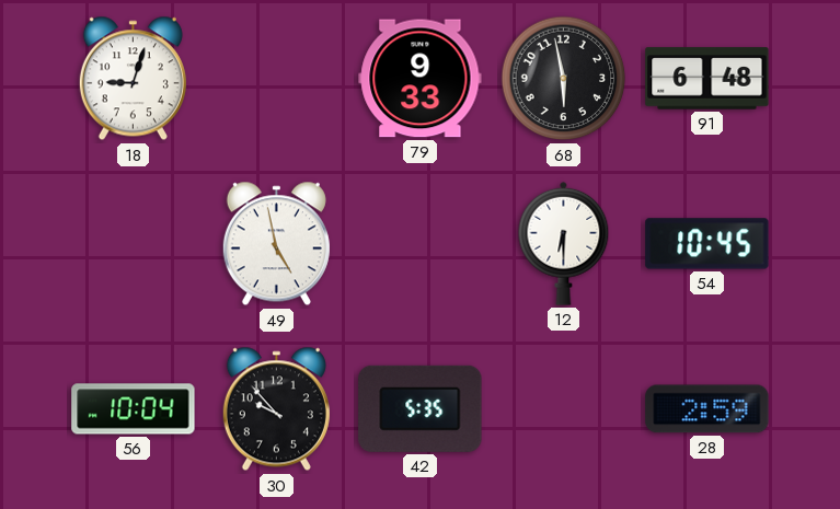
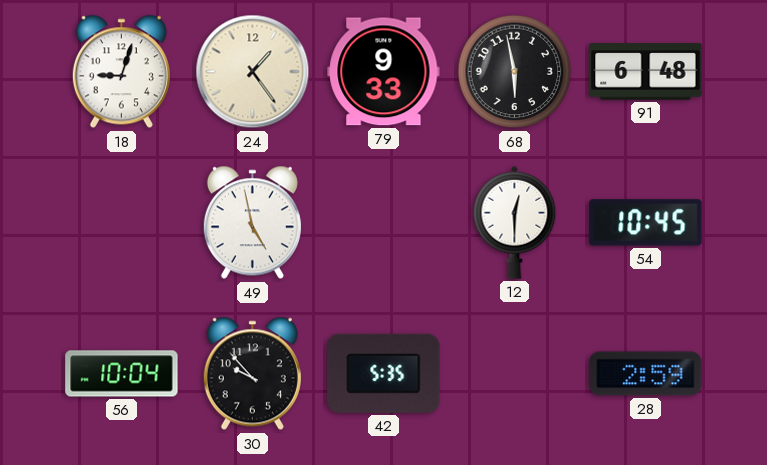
24: none -> 1:24 (253, 72)
12: 6:30 -> 12:30 (515, 222)
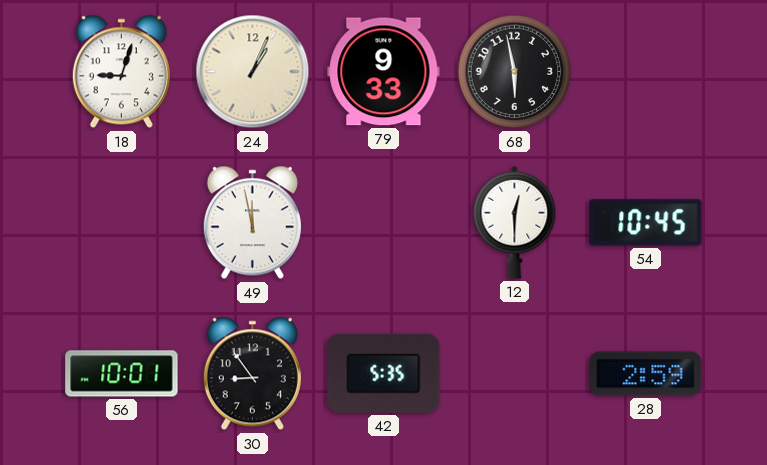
24: 1:24 -> 1:04 (253, 72)
91: 6:48 -> none (646, 72)
49: 4:58 -> 11:58 (252, 223)
56: 10:04 -> 10:01 (122, 374)
30: 9:53 -> 8:54 (252, 374)
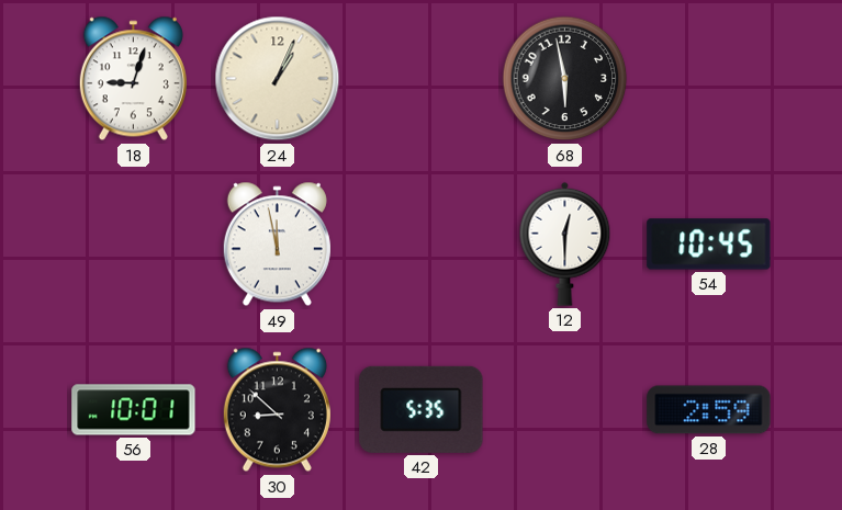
79: 9:33 -> none (384, 72)
30: 8:54 -> 8:52 (277, 410)
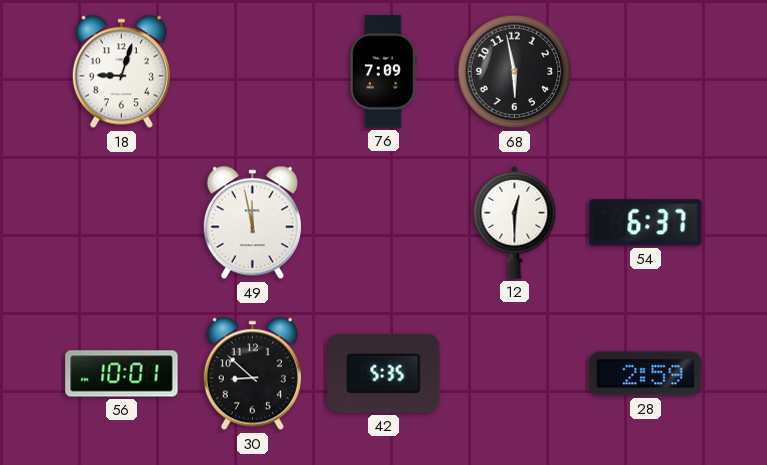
24: 1:04 -> none (278, 79)
76: none -> 7:09 (383, 72)
54: 10:45 -> 6:37 (646, 223)
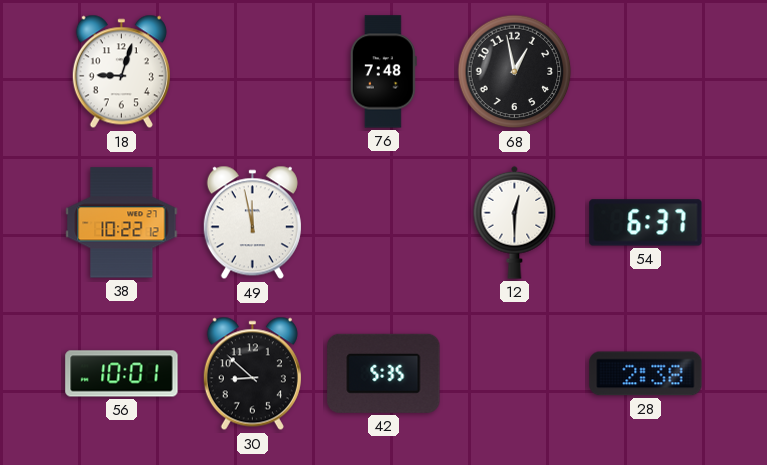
76: 7:09 -> 7:48 (383, 72)
68: 5:58 -> 12:58 (515, 72)
38: none -> 10:22 (122, 223)
28: 2:59 -> 2:38 (646, 374)
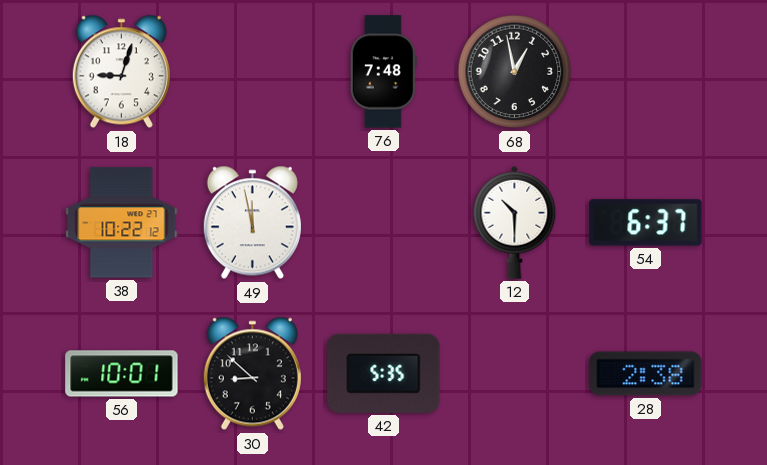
12: 12:30 -> 10:30 (515, 222)
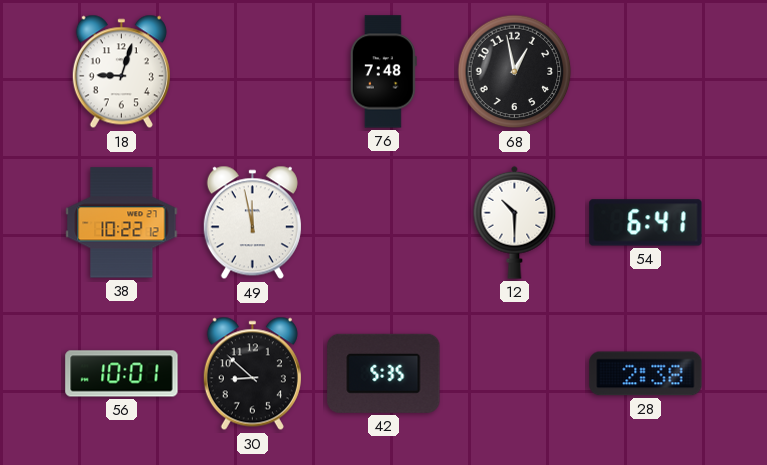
54: 6:37 -> 6:41 (646, 223)
